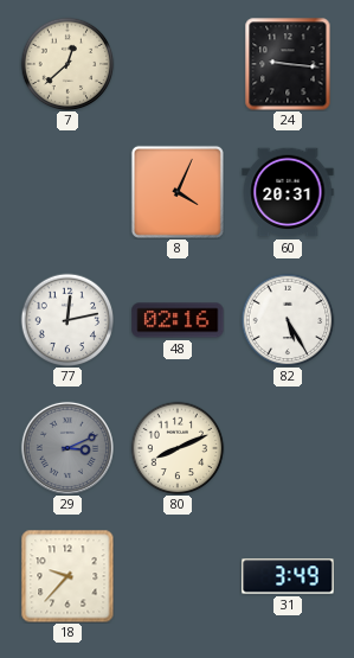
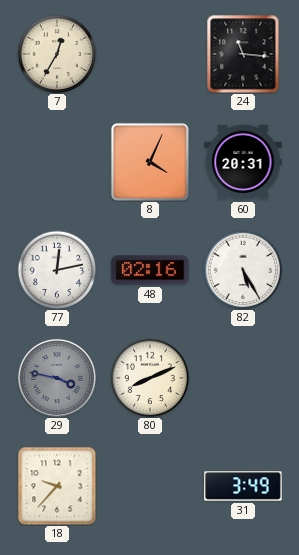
7: 12:38 -> 12:35 (57, 54)
24: 9:16 -> 11:16 (243, 54)
29: 3:11 -> 3:47 (57, 378)
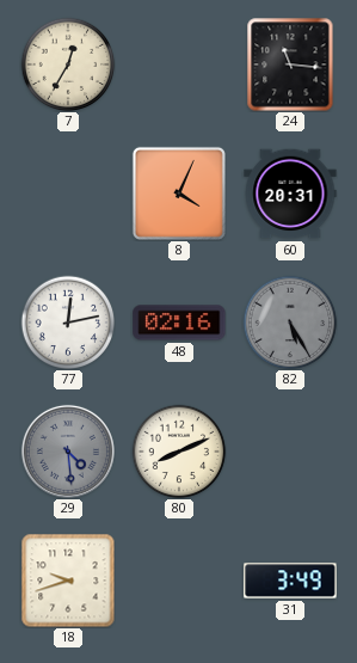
82 dial: white -> grey (290, 323)
29: 3:47 -> 4:29 (68, 452)
18: 9:37 -> 9:42 (68, 581)
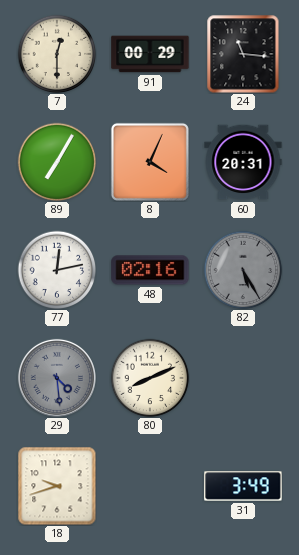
7: 12:35 -> 12:30 (57, 54)
91: none -> 00:29 (150, 54)
89: none -> 7:05 (57, 162)
